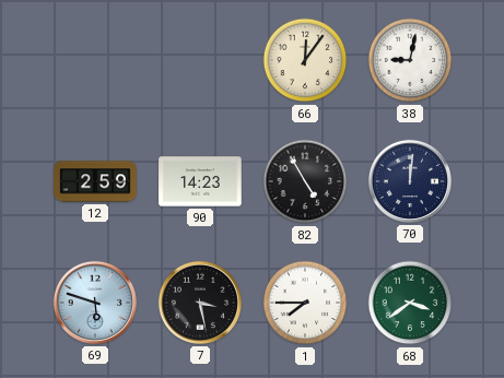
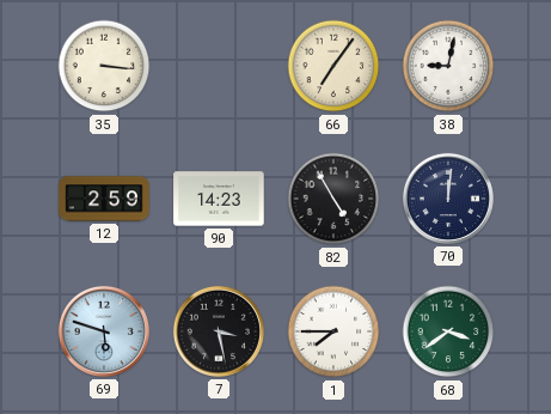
35: none -> 3:16 (104, 66)
66: 12:06 -> 7:06 (333, 66)
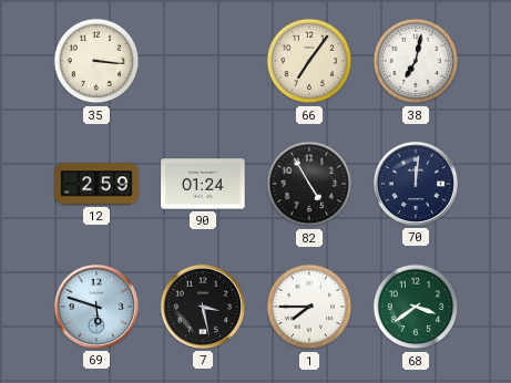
38: 9:02 -> 7:02 (416, 61)
90: 14:23 -> 01:24 (203, 184)
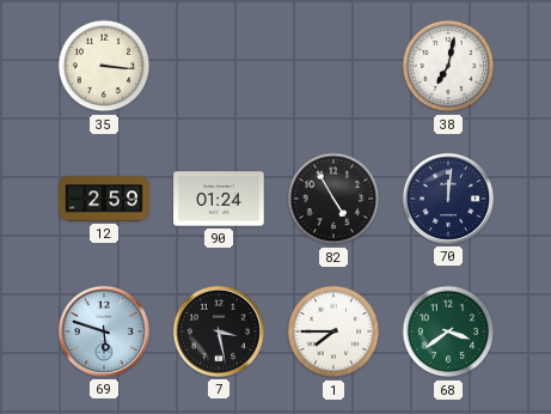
66: 7:06 -> none (309, 61)
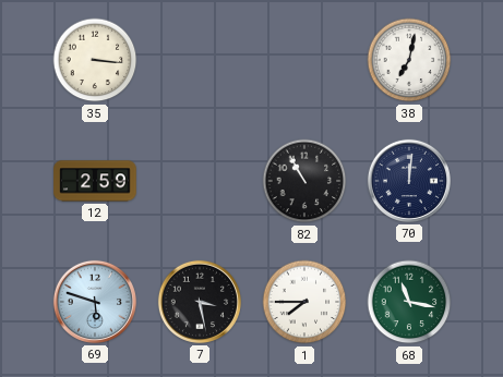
90: 01:24 -> none (219, 199)
82: 4:55 -> 10:55 (304, 181)
68: 3:39 -> 11:17 (409, 302)
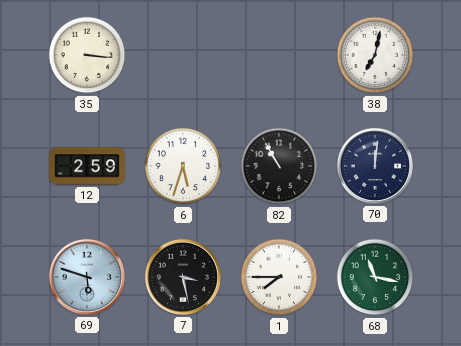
6: none -> 5:33 (183, 166)
